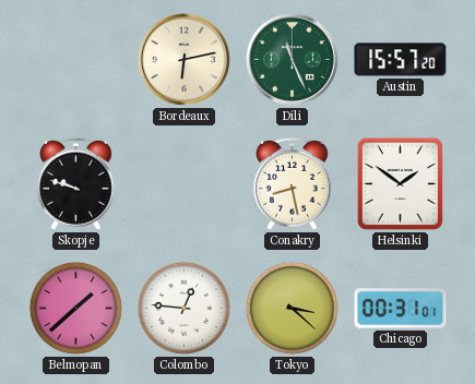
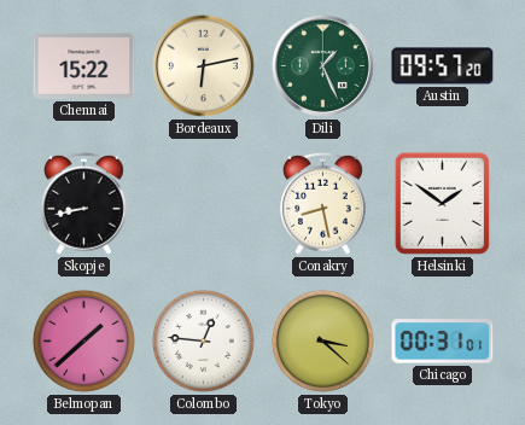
Chennai: none -> 15:22 (84, 65)
Dili: 11:26 -> 1:26 (322, 65)
Austin: 15:57 -> 09:57 (443, 66)
Skopje: 9:48 -> 8:43 (84, 203)
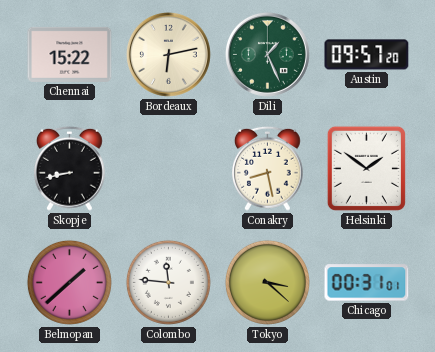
Colombo: 12:46 -> 11:46 (168, 282)
